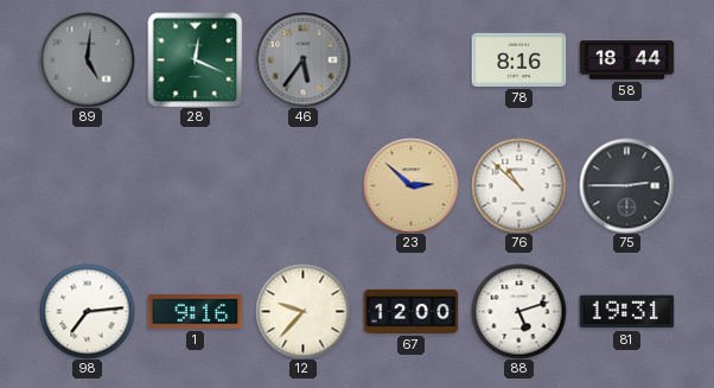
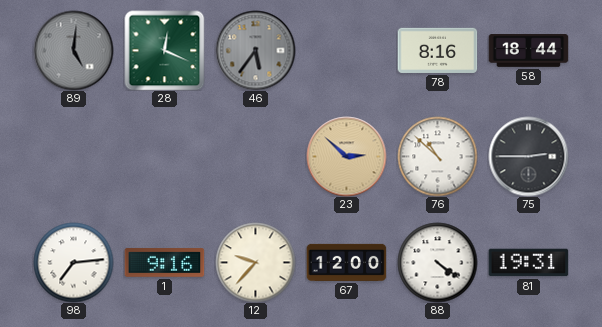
88: 5:12 -> 4:21 (437, 262)
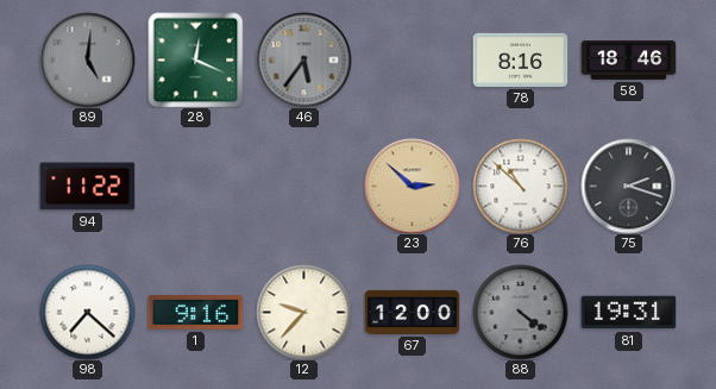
58: 18:44 -> 18:46 (628, 61)
94: none -> 11:22 (87, 187)
75: 2:45 -> 2:18 (628, 186)
98: 7:14 -> 7:22 (87, 312)
88 dial: white -> grey (520, 312)
